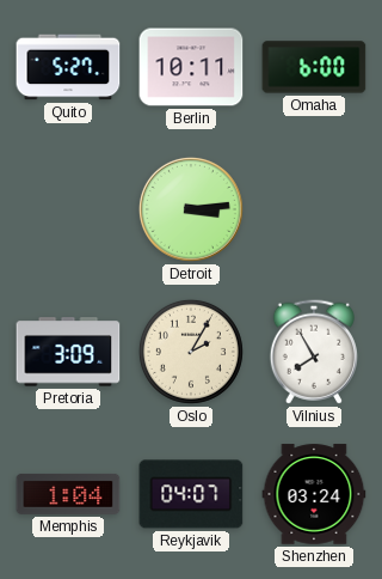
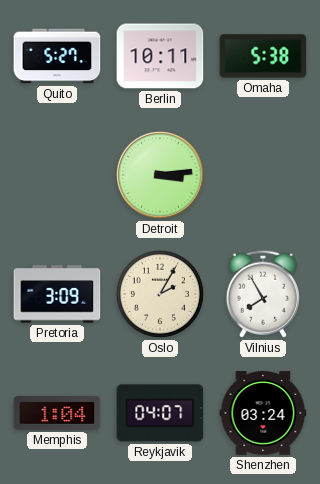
Omaha: 6:00 -> 5:38 (263, 56)
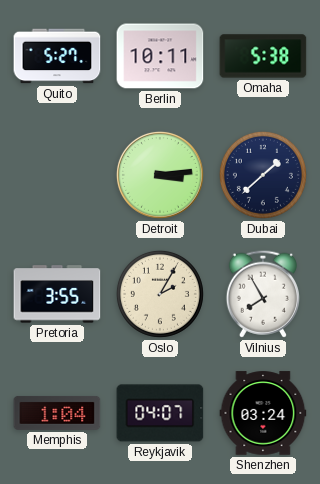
Dubai: none -> 1:38 (263, 175)
Pretoria: 3:09 -> 3:55 (57, 294)
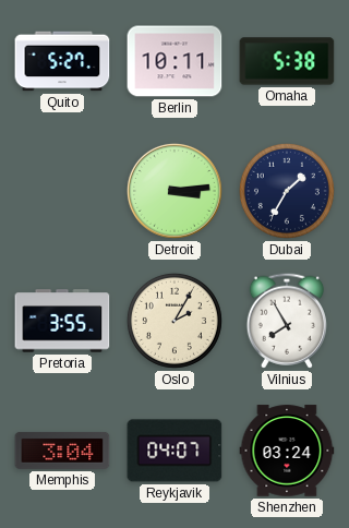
Dubai: 1:38 -> 1:35 (287, 191)
Memphis: 1:04 -> 3:04 (62, 451)
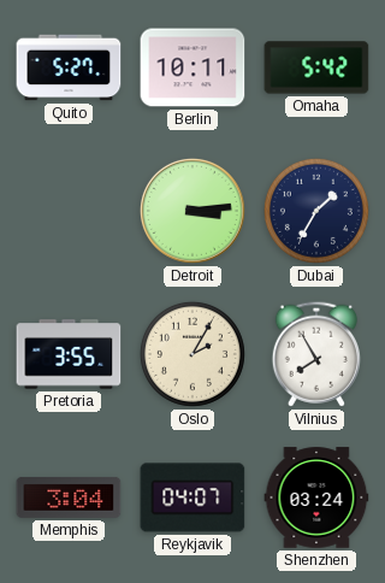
Omaha: 5:38 -> 5:42 (316, 67)
